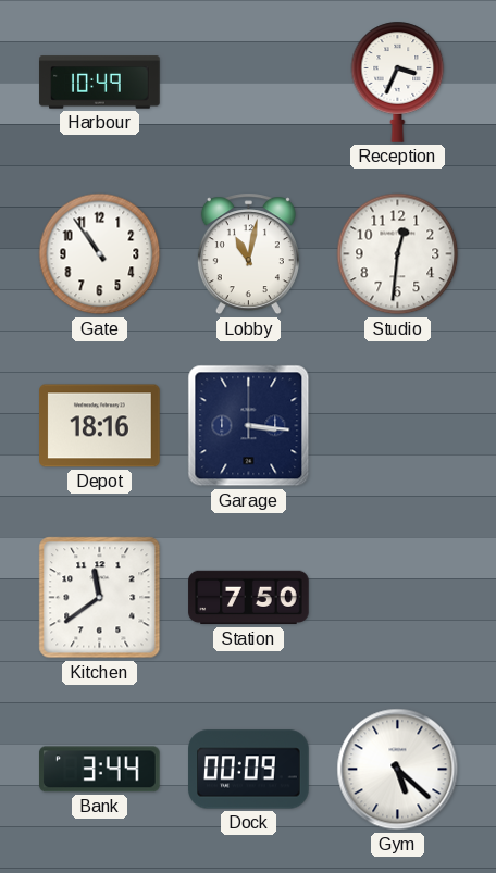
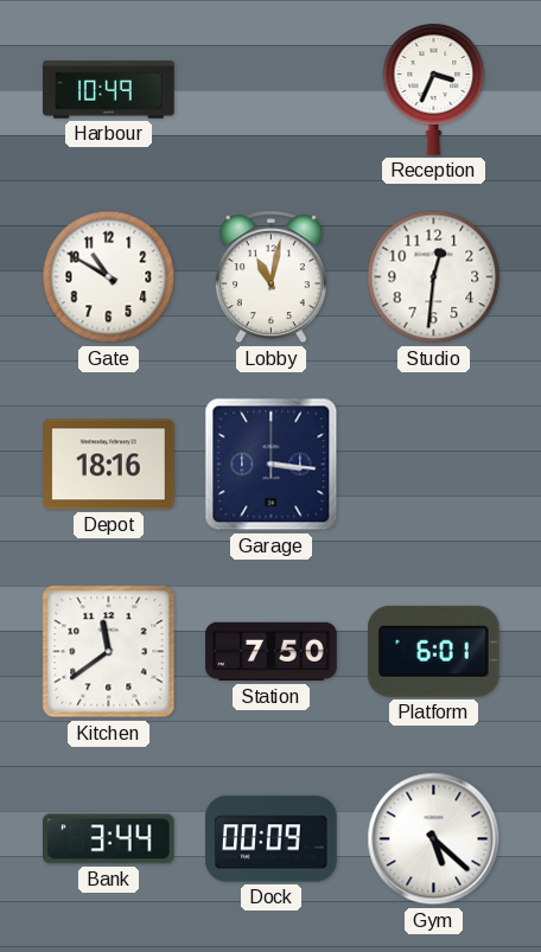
Gate: 10:54 -> 10:50 (109, 277)
Platform: none -> 6:01 (433, 651)
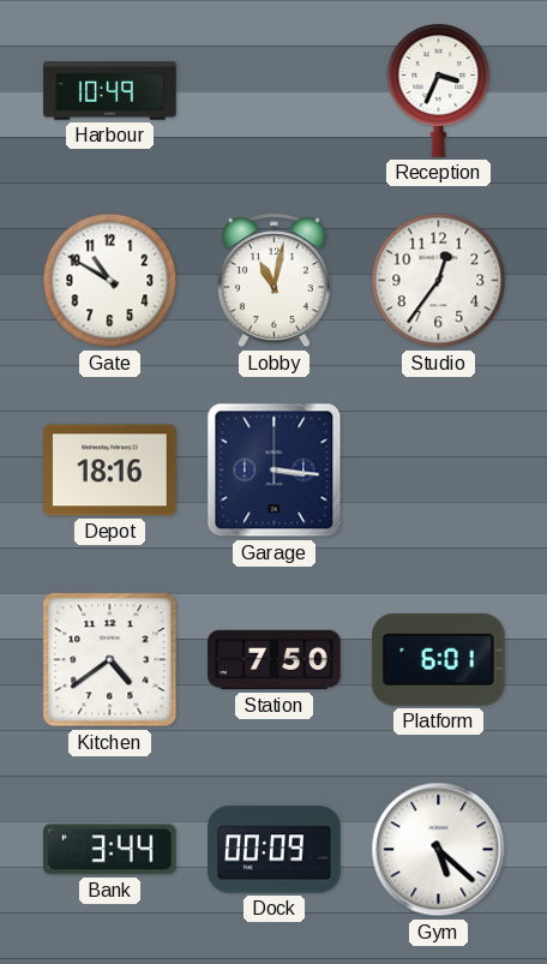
Studio: 12:31 -> 12:36 (439, 281)
Kitchen: 11:39 -> 4:39 (110, 660)
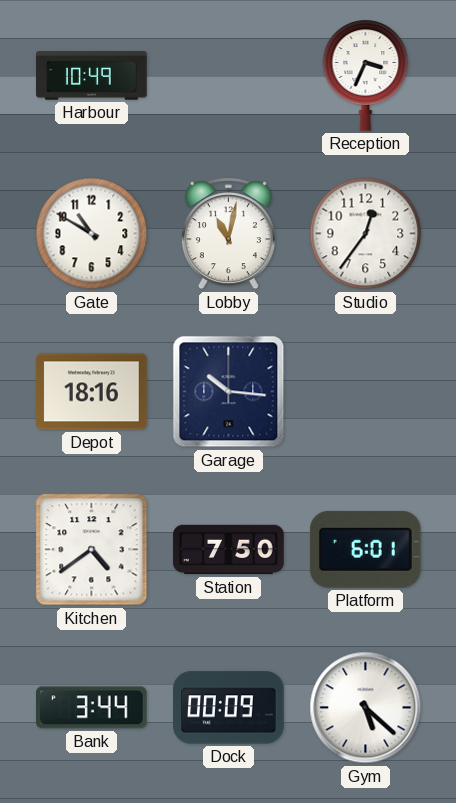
Garage: 3:16 -> 10:16 (229, 392)
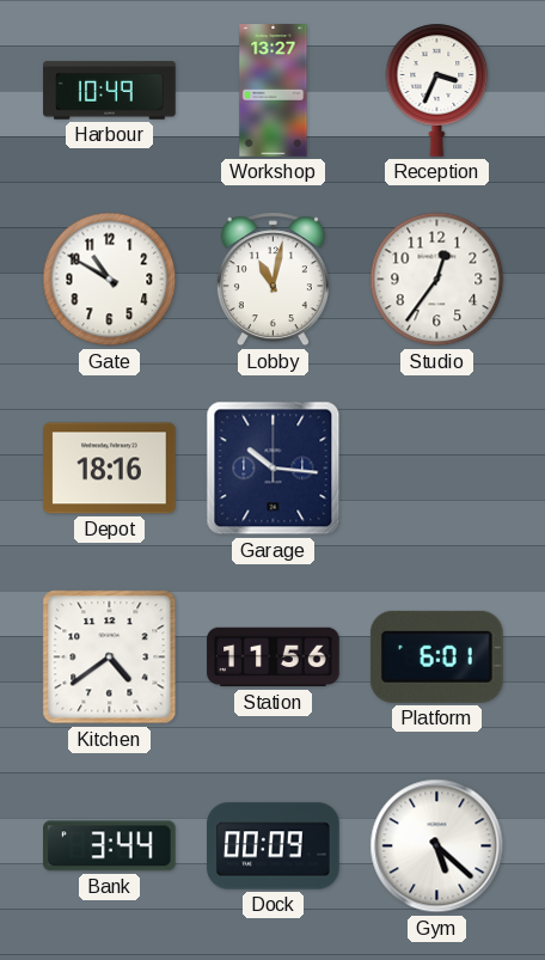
Workshop: none -> 13:27 (274, 91)
Station: 7:50 -> 11:56 (274, 658)
